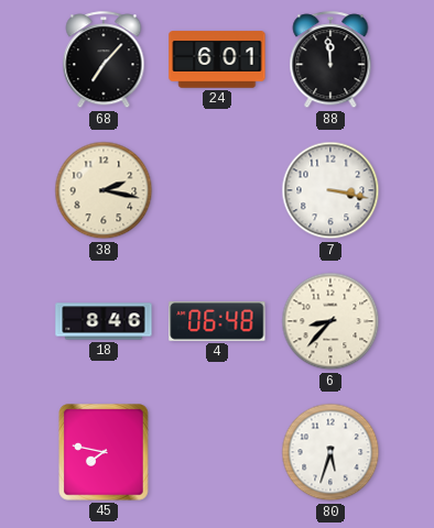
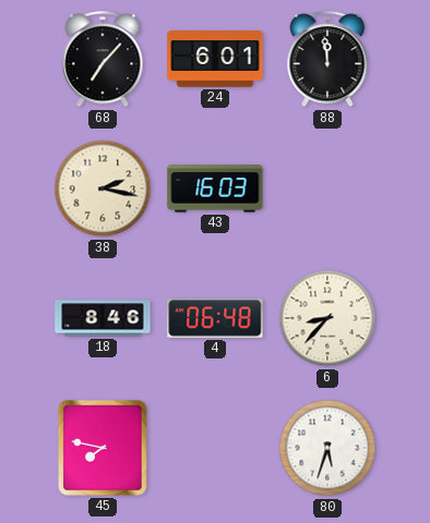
43: none -> 16:03 (215, 188)
7: 3:17 -> none (330, 190)
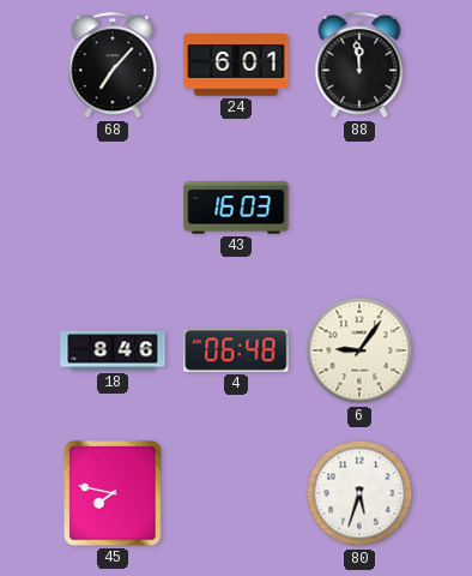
38: 2:17 -> none (103, 188)
6: 8:37 -> 9:06 (359, 350)
